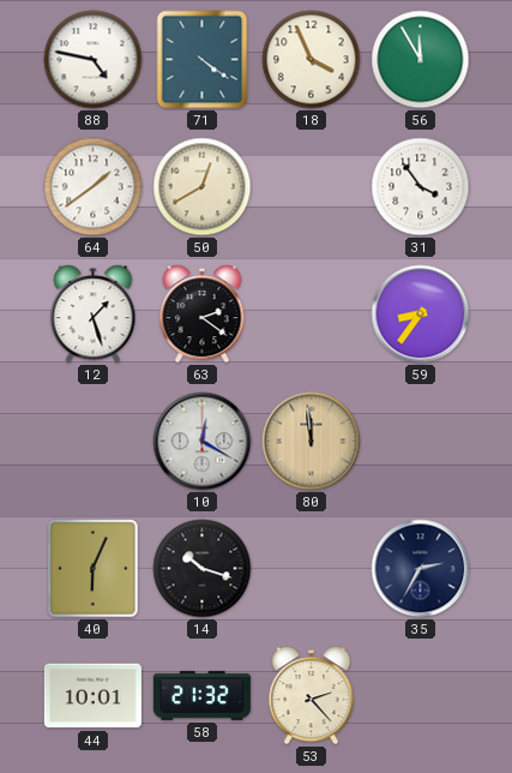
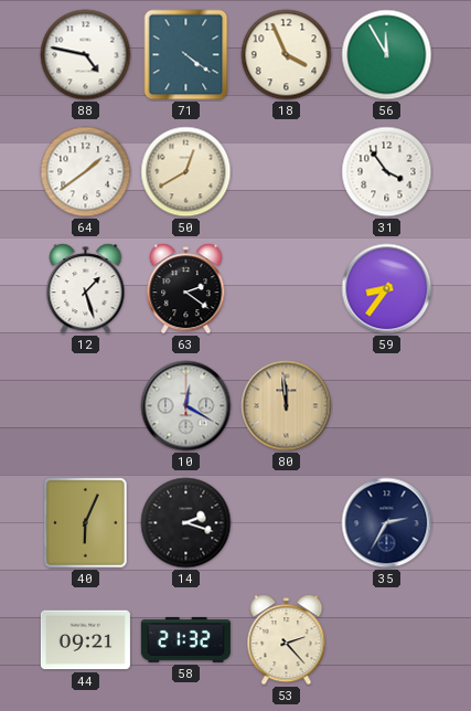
14: 10:18 -> 2:18 (186, 523)
44: 10:01 -> 09:21 (85, 640)
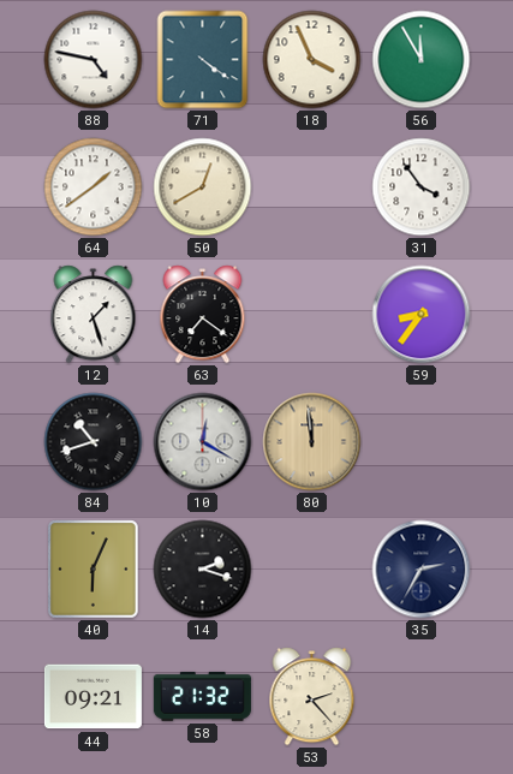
63: 2:21 -> 7:21 (203, 315)
84: none -> 10:42 (94, 442)
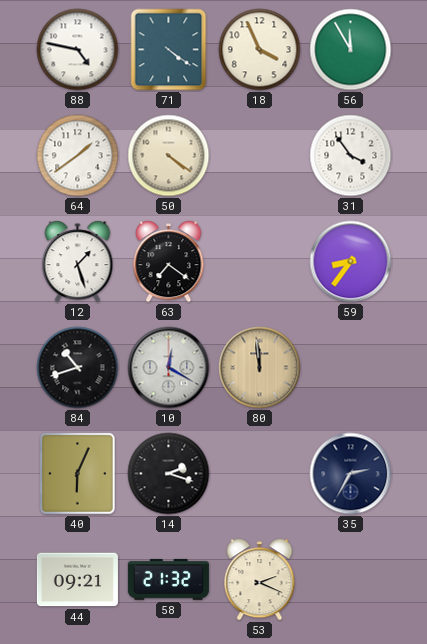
50: 12:40 -> 4:21 (169, 156)
53: 2:23 -> 2:19 (260, 580)
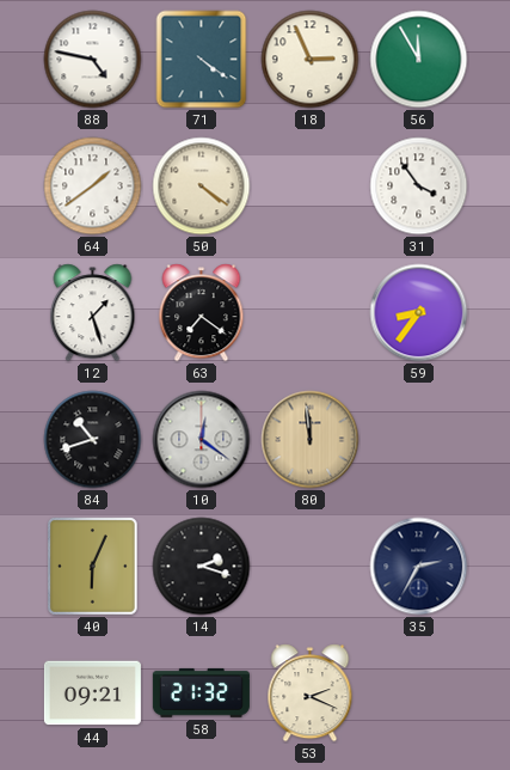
18: 3:56 -> 2:56 (311, 60)
10: 12:20 -> 12:21 (202, 440)
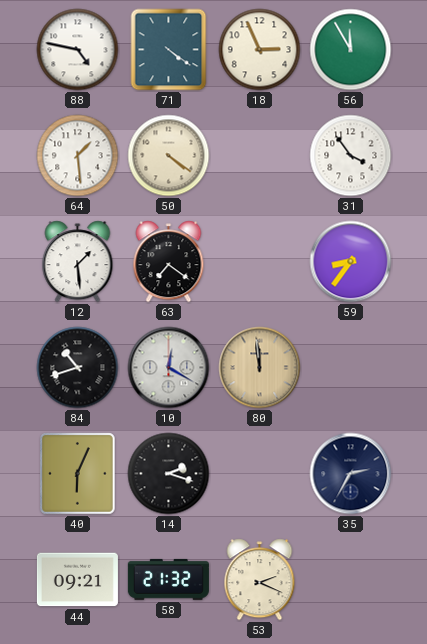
64: 1:39 -> 1:29 (78, 156)
12: 1:27 -> 1:29 (78, 262)
10: 12:21 -> 12:20 (169, 368)
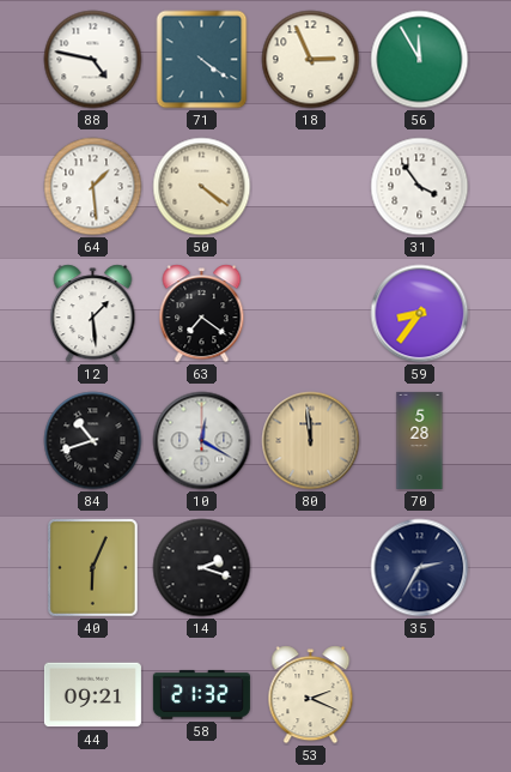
70: none -> 5:28 (420, 440)
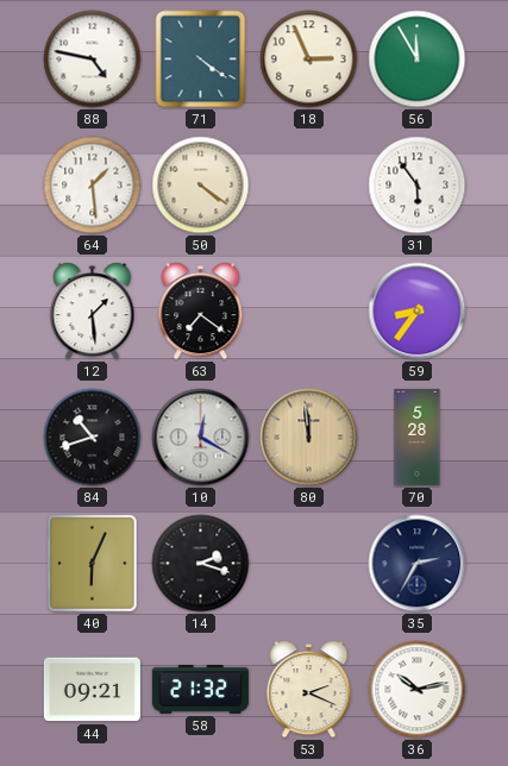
31: 3:54 -> 5:54 (418, 186)
36: none -> 10:13 (418, 690)
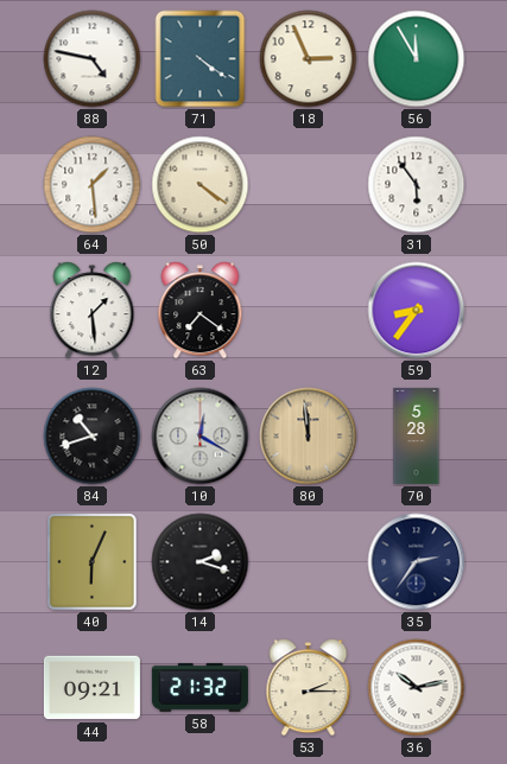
35: 2:35 -> 2:36 (417, 562)
53: 2:19 -> 2:15 (309, 688)
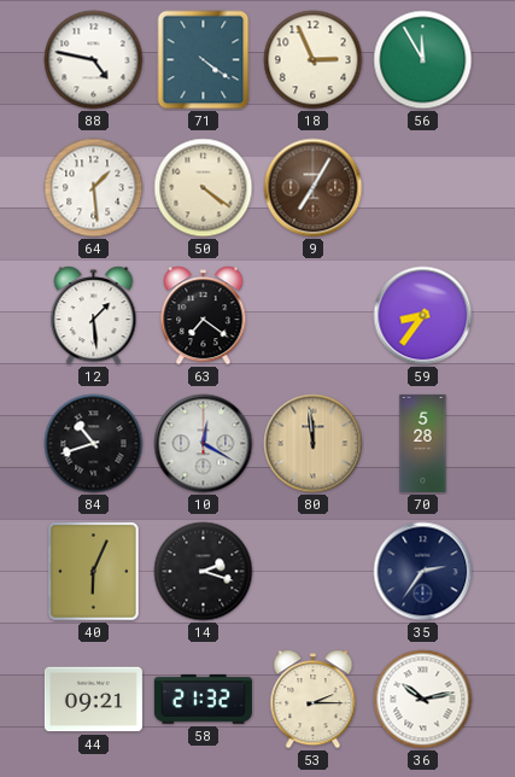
9: none -> 7:05 (314, 188)
31: 5:54 -> none (417, 185)
